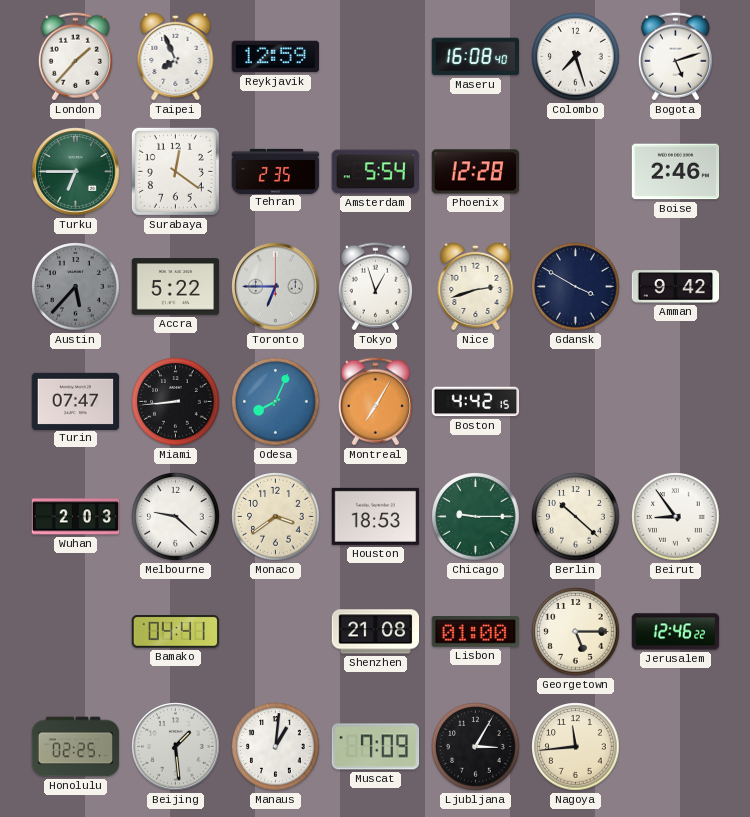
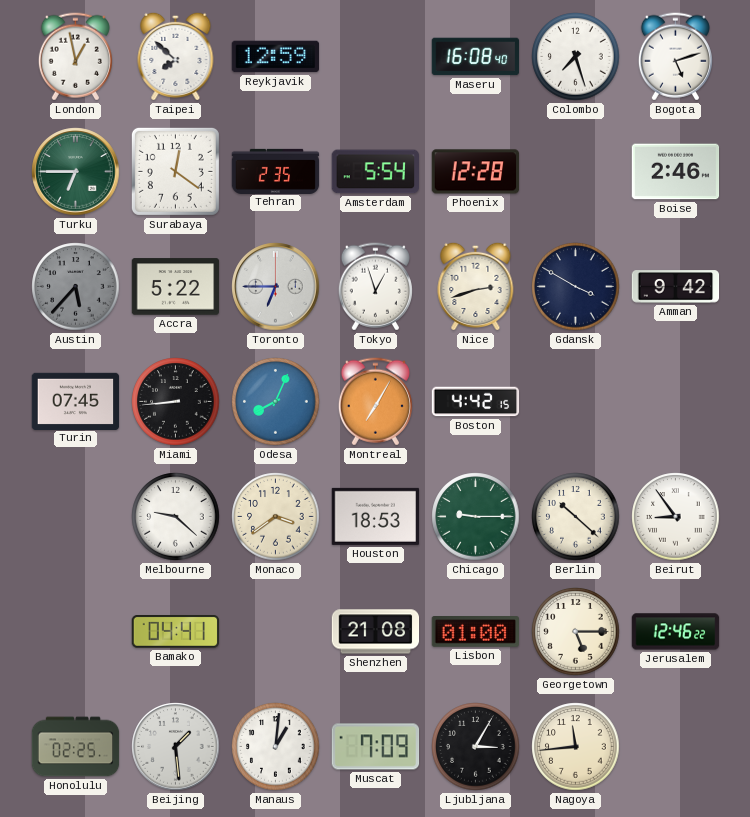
London: 1:37 -> 12:58 (75, 57)
Taipei: 7:56 -> 7:52 (176, 56)
Turin: 07:47 -> 07:45 (76, 401)
Wuhan: 2:03 -> none (76, 517)
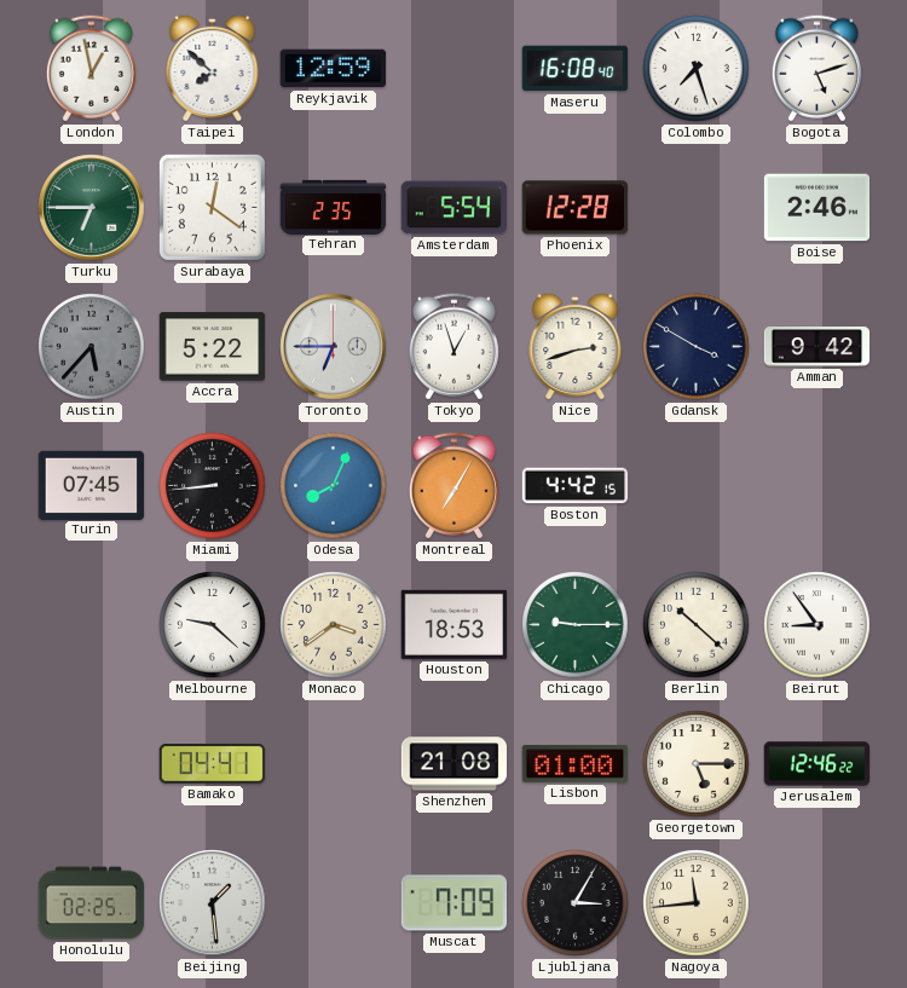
Manaus: 1:01 -> none (276, 747)
